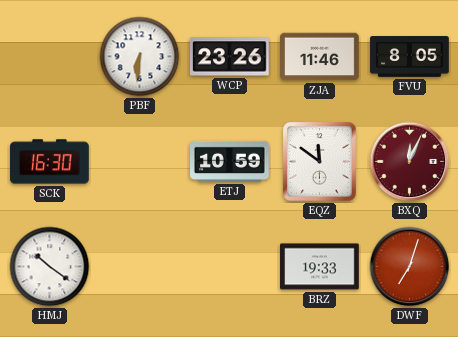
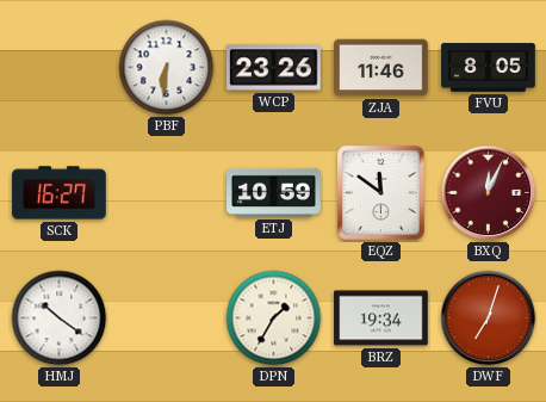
SCK: 16:30 -> 16:27 (60, 193)
DPN: none -> 1:35 (274, 318)
BRZ: 19:33 -> 19:34 (381, 318)
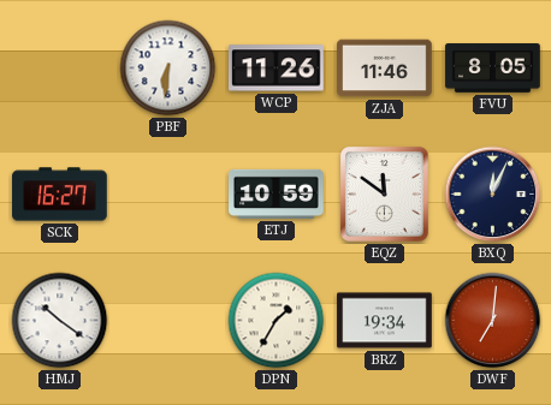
WCP: 23:26 -> 11:26 (277, 69)
BXQ dial: burgundy -> navy (493, 195)
DWF: 7:03 -> 7:01 (493, 321)
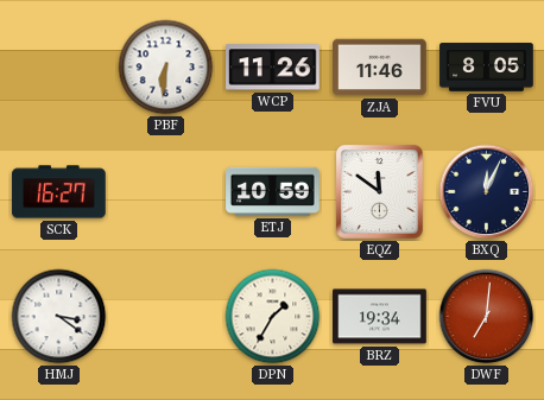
HMJ: 10:21 -> 3:21 (59, 317)
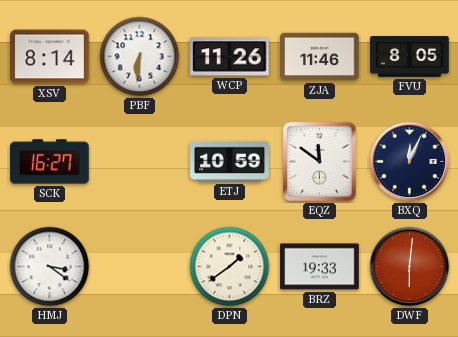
XSV: none -> 8:14 (50, 57)
DPN: 1:35 -> 1:39 (230, 267)
BRZ: 19:34 -> 19:33 (320, 267)
DWF: 7:01 -> 6:01 (410, 267)
